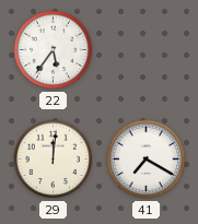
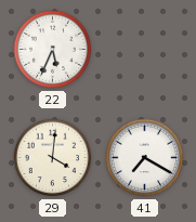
22: 5:36 -> 5:34 (53, 50)
29: 12:01 -> 4:01 (53, 158)
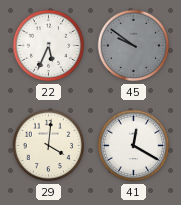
45: none -> 9:51 (134, 46)
41: 7:20 -> 12:20 (134, 146)
